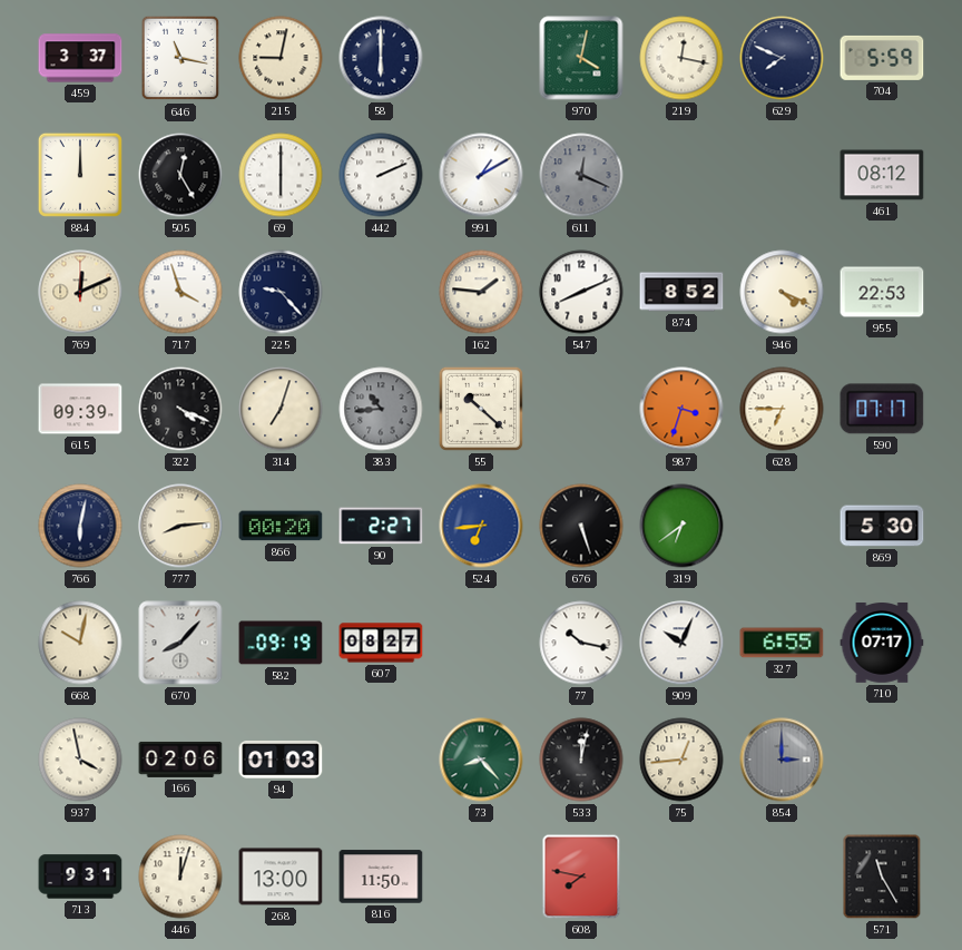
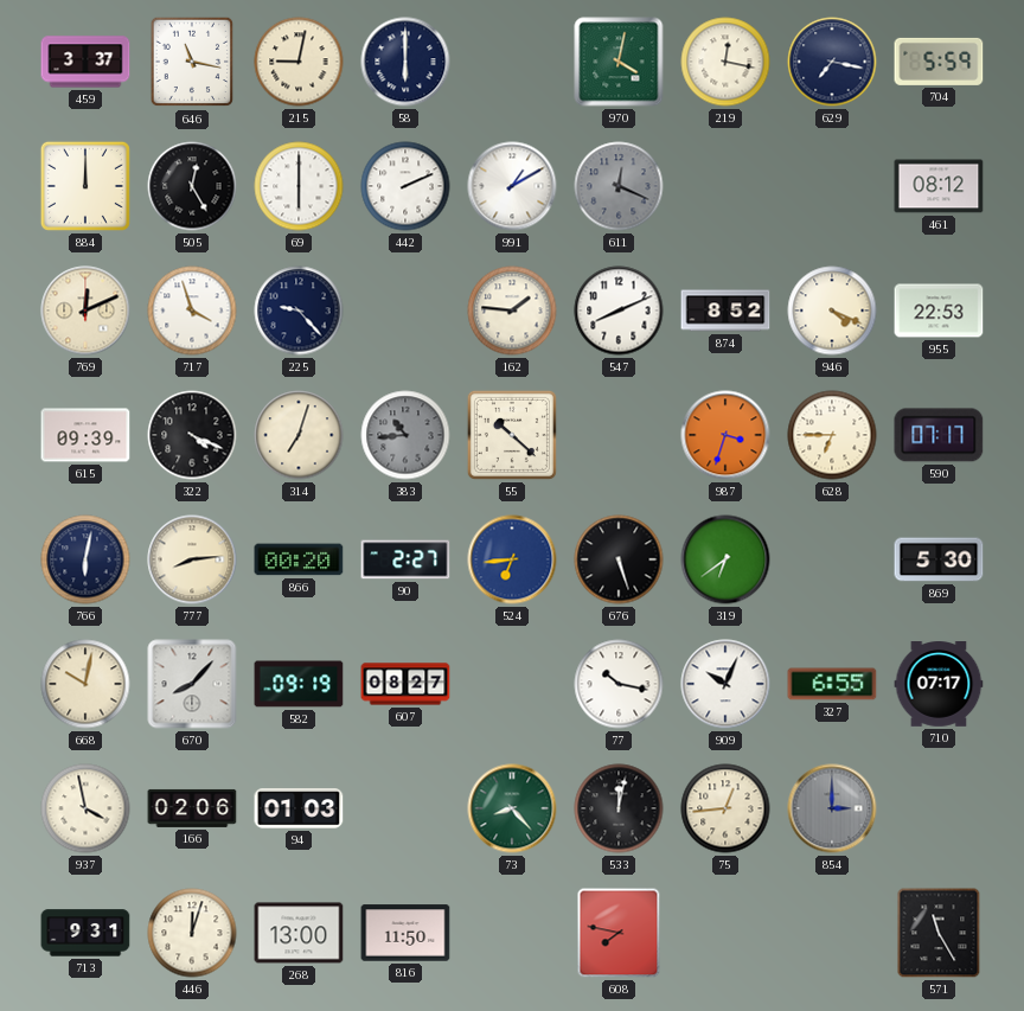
629: 7:49 -> 7:17 (832, 62)
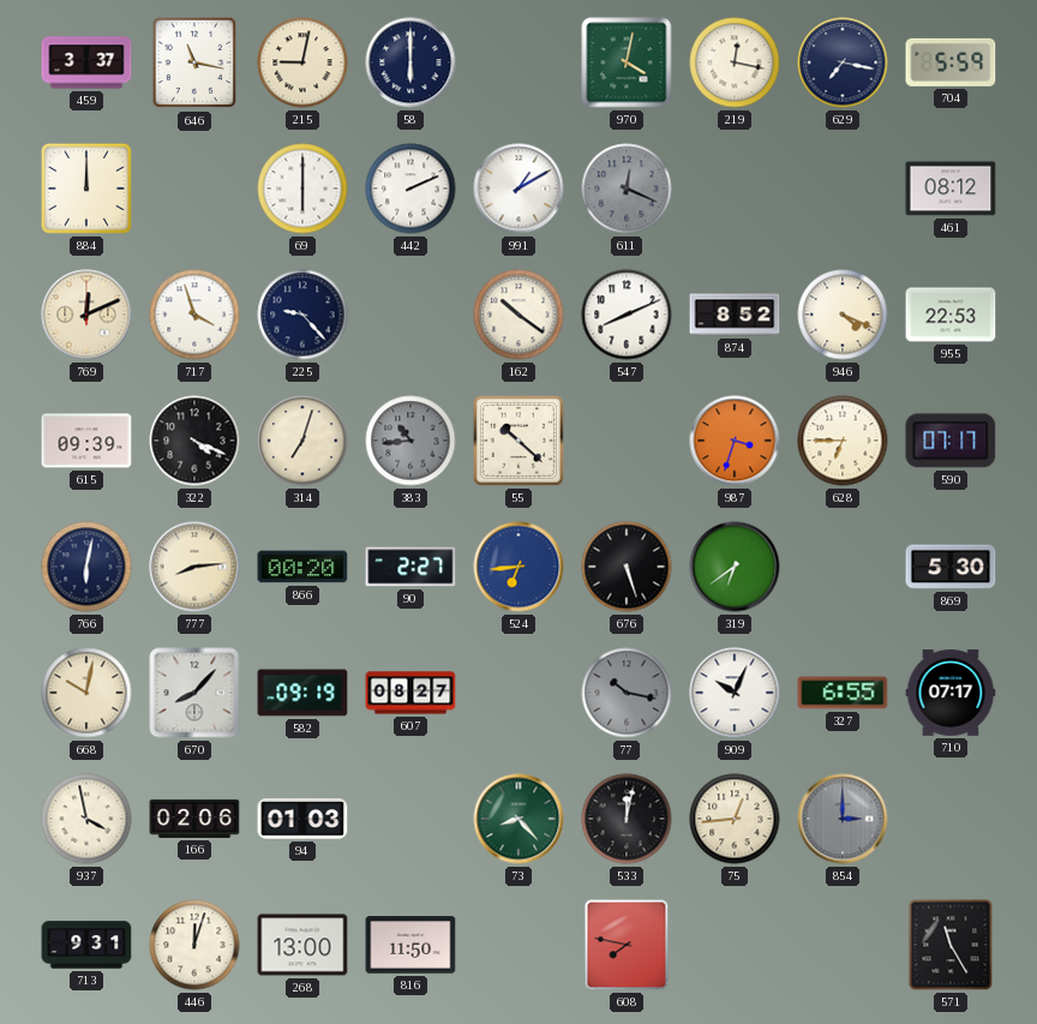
505: 12:25 -> none (192, 186)
162: 1:46 -> 10:21 (518, 315)
77 dial: white -> grey (627, 693)
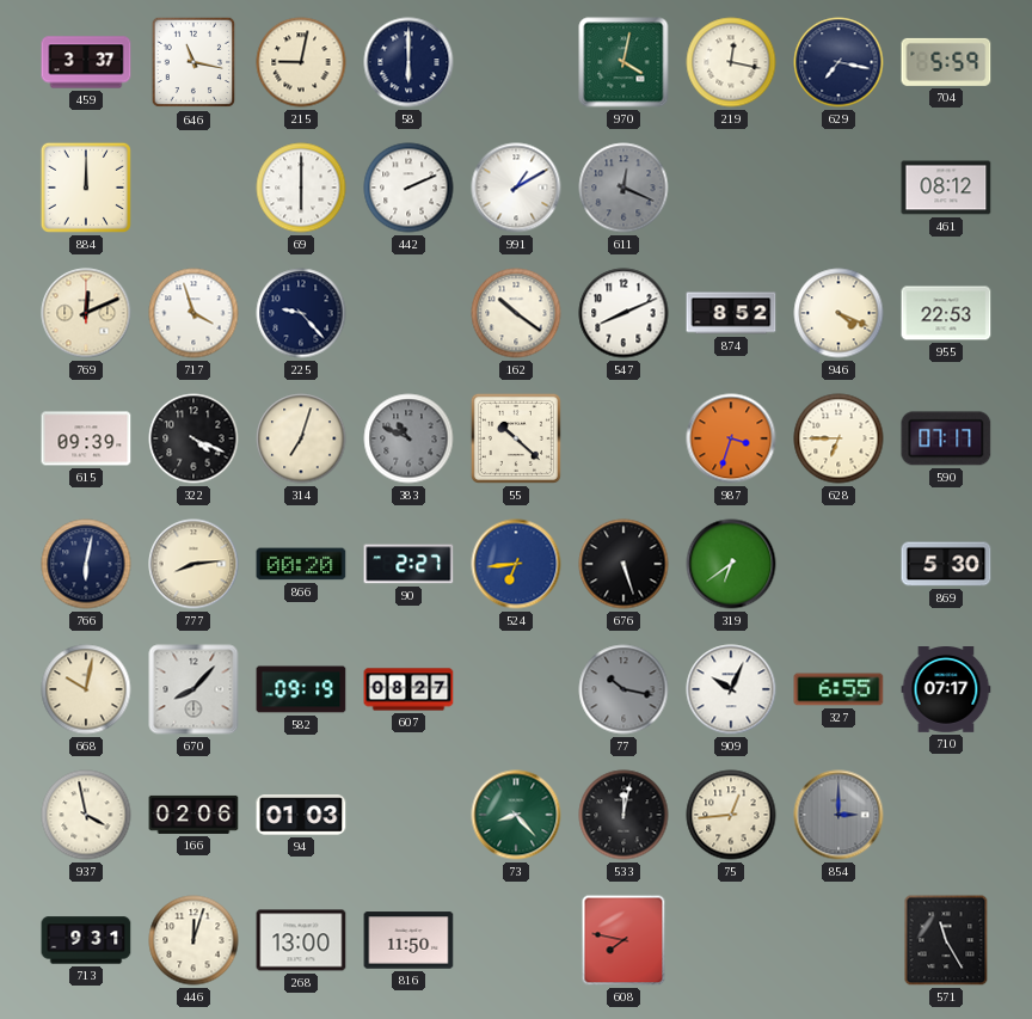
383: 10:44 -> 10:49 (408, 438)
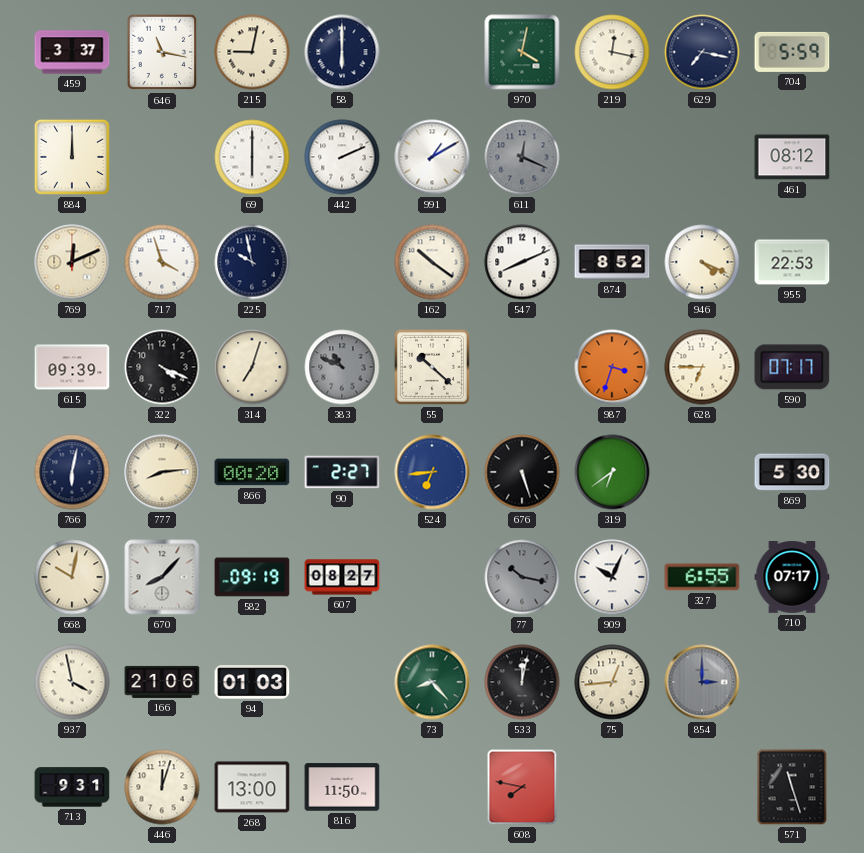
225: 9:23 -> 9:58 (252, 262)
166: 02:06 -> 21:06 (162, 682)
571: 11:25 -> 11:27 (792, 787)
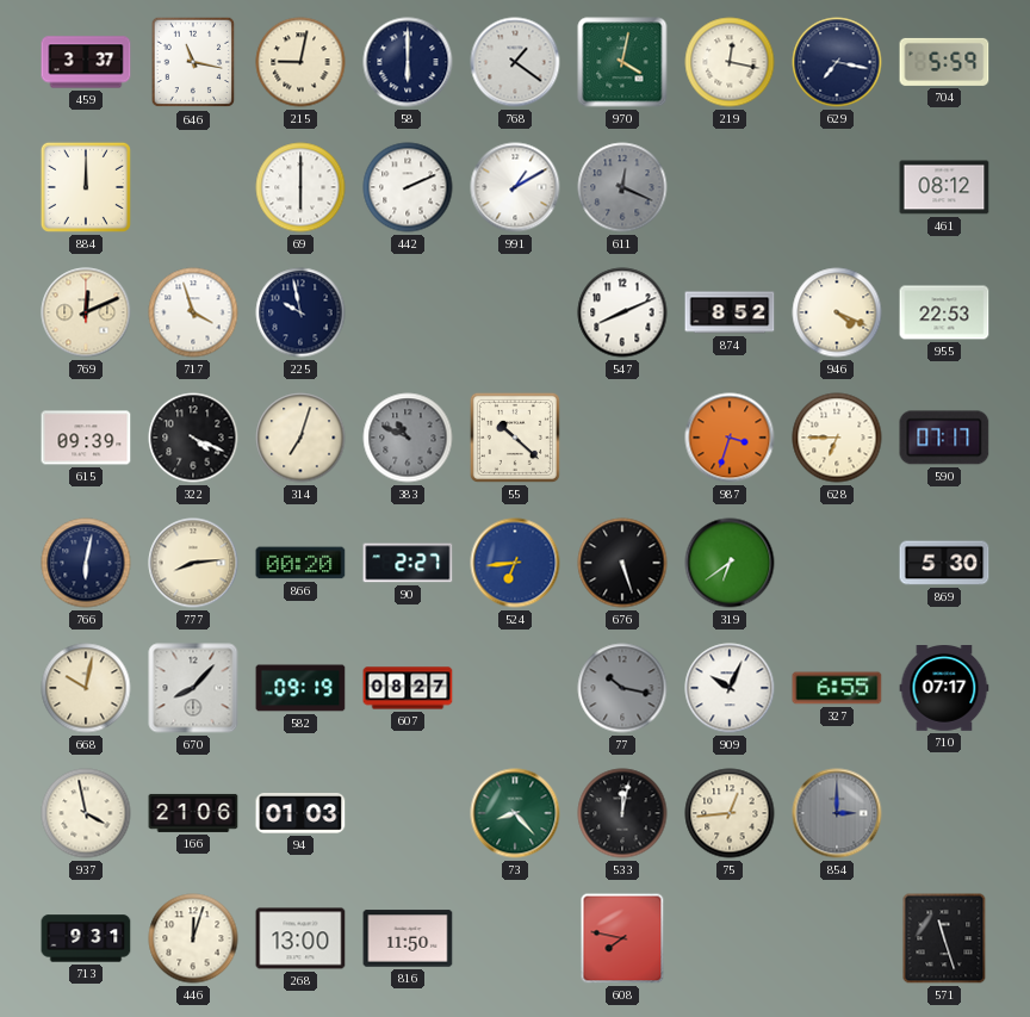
768: none -> 1:21 (515, 62)
162: 10:21 -> none (432, 262)
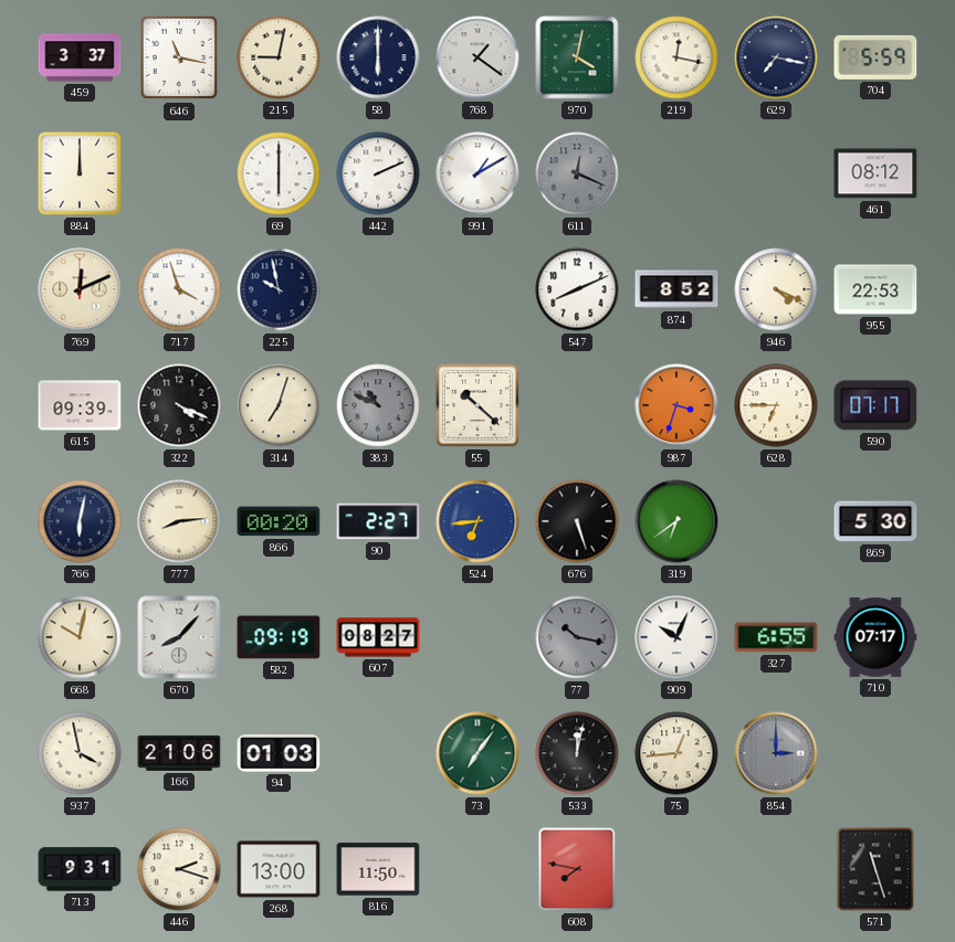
73: 8:23 -> 7:06 (478, 753)
446: 12:03 -> 2:18 (179, 869)
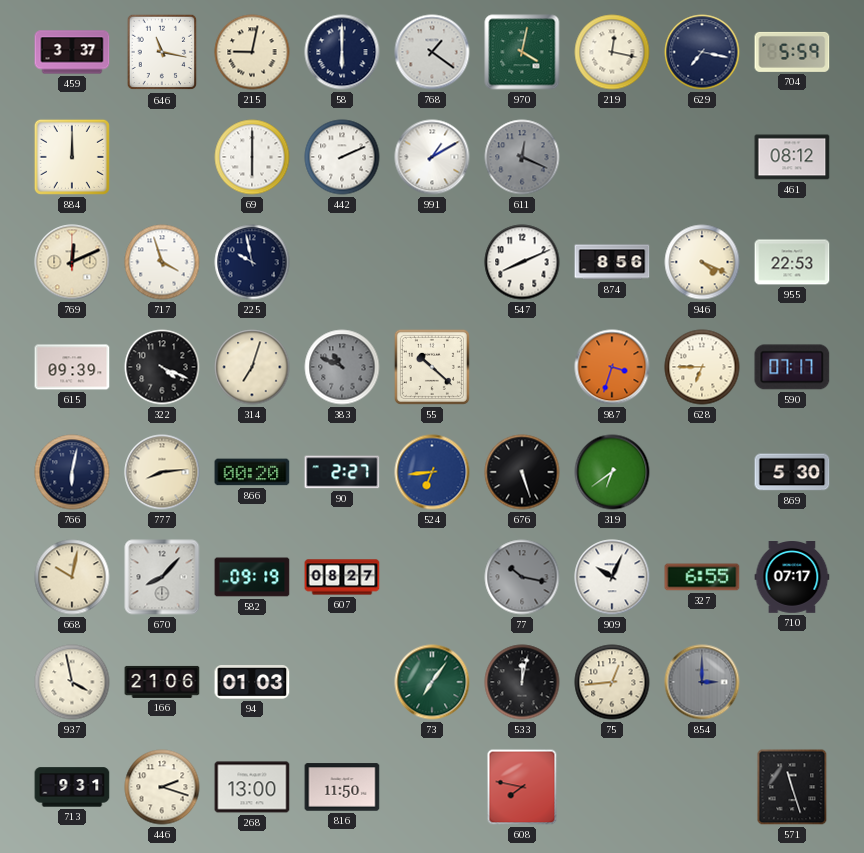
874: 8:52 -> 8:56 (612, 262)
